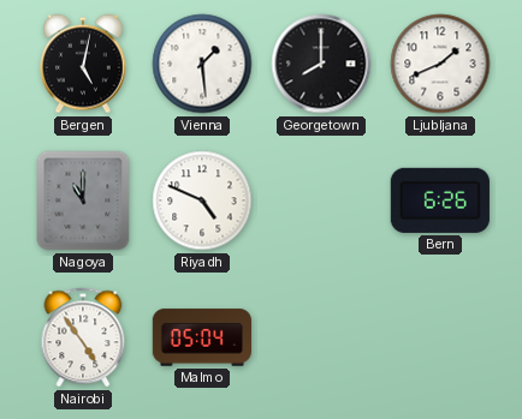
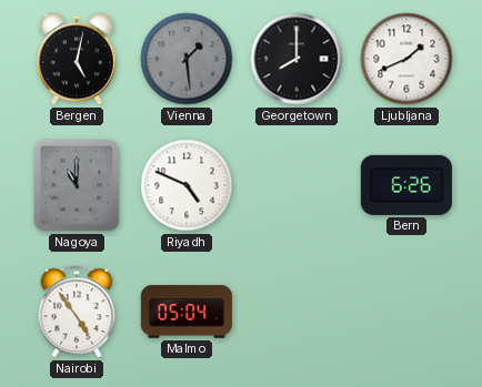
Vienna dial: white -> grey (187, 59)
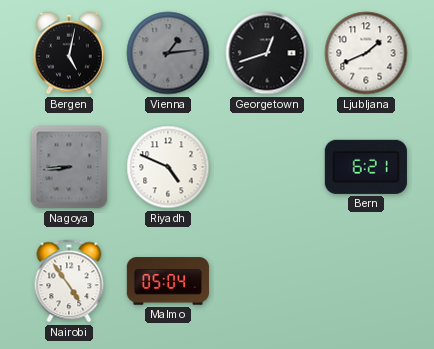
Vienna: 1:29 -> 1:14 (168, 53)
Georgetown: 8:00 -> 12:42 (267, 53)
Nagoya: 11:00 -> 8:44 (69, 167)
Bern: 6:26 -> 6:21 (366, 167)
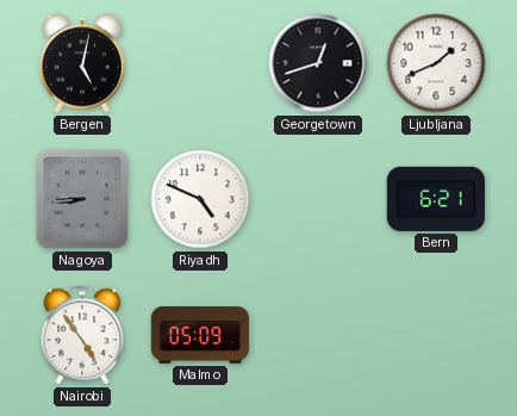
Vienna: 1:14 -> none (168, 53)
Malmo: 05:04 -> 05:09 (200, 335)
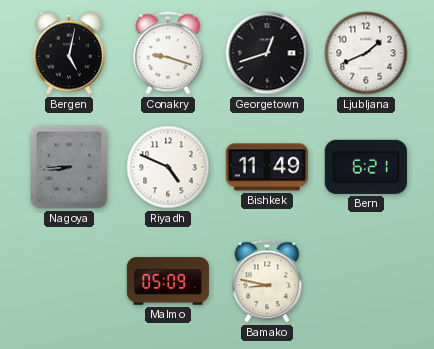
Conakry: none -> 9:18 (168, 53)
Bishkek: none -> 11:49 (266, 167)
Nairobi: 4:54 -> none (82, 335)
Bamako: none -> 8:47 (267, 281)
